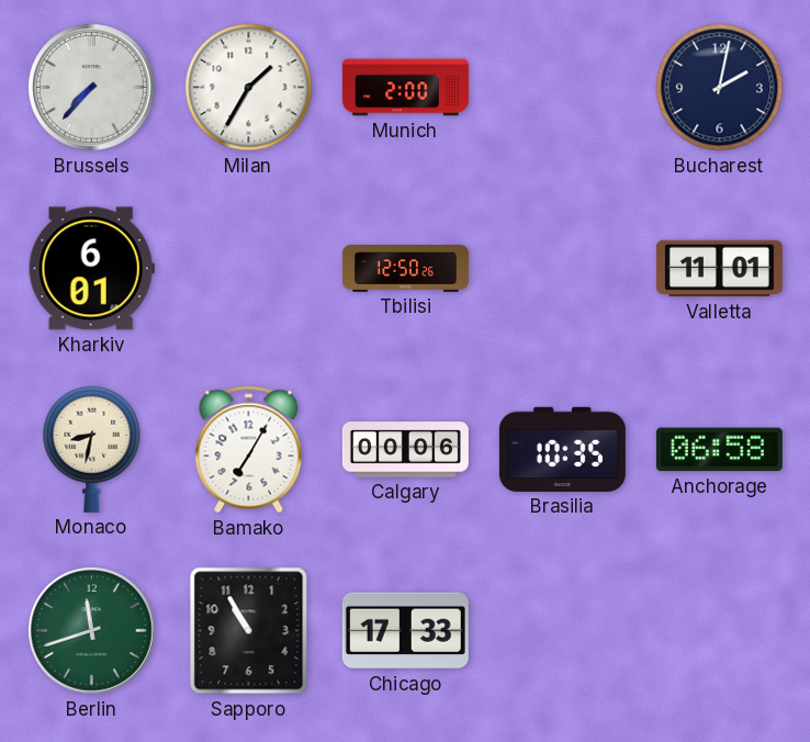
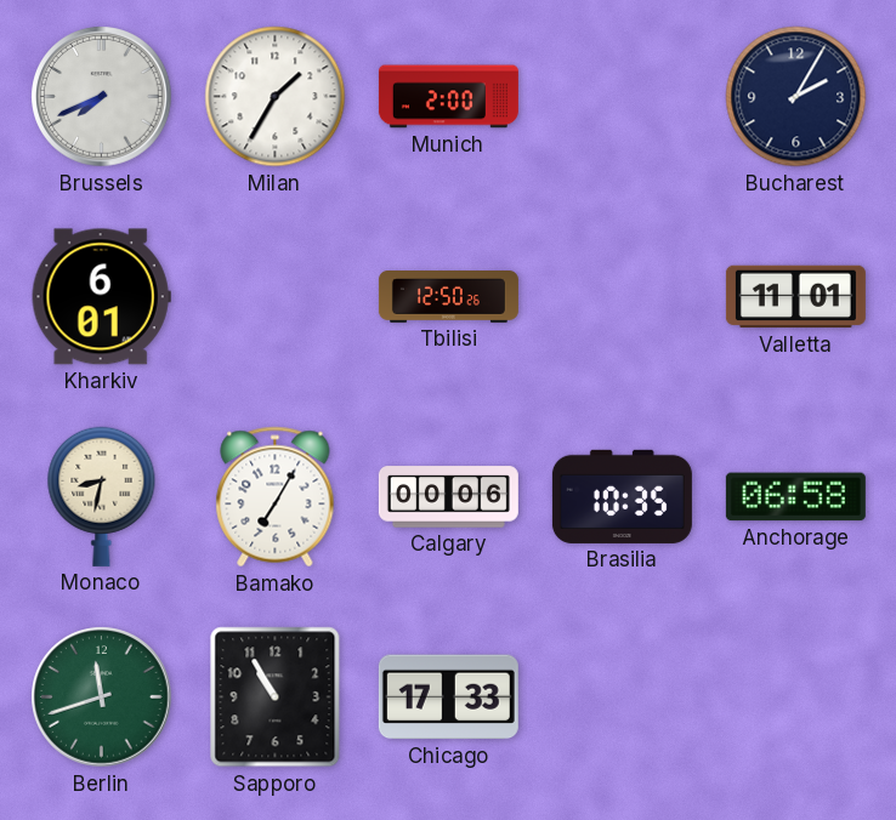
Brussels: 7:37 -> 7:41 (102, 97)
Bucharest: 2:02 -> 2:05 (796, 97)
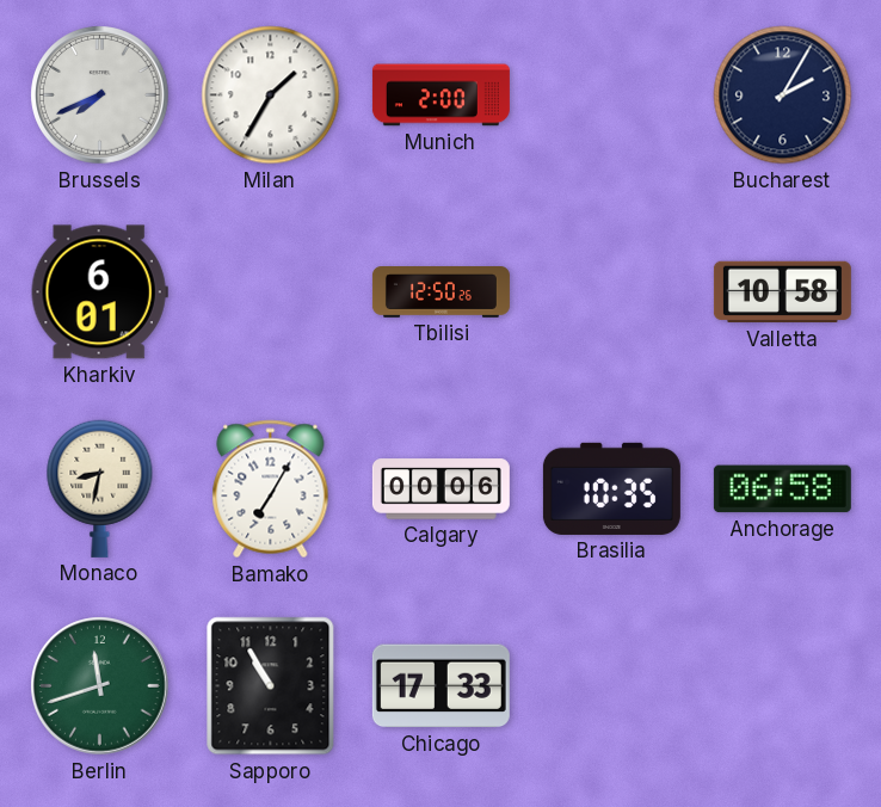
Valletta: 11:01 -> 10:58 (782, 292)
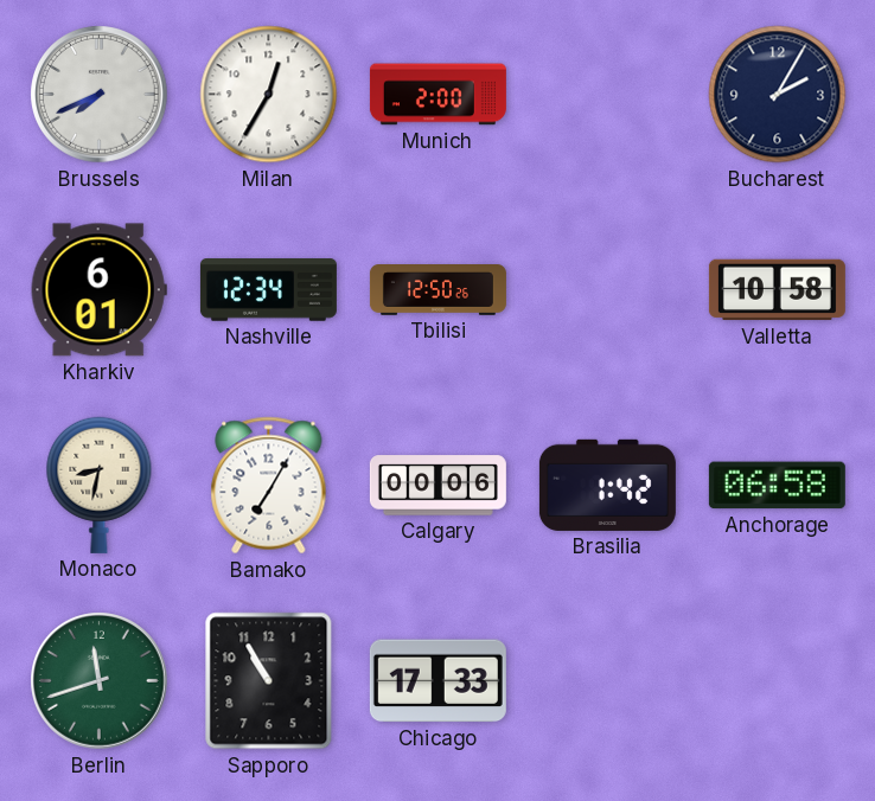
Milan: 1:35 -> 12:35 (269, 95)
Nashville: none -> 12:34 (268, 290)
Brasilia: 10:35 -> 1:42 (607, 485)
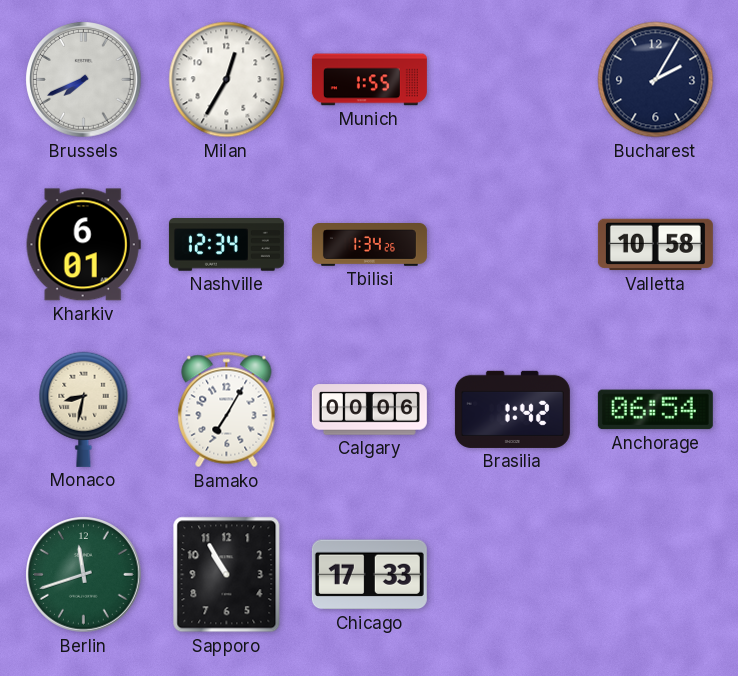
Munich: 2:00 -> 1:55 (369, 80)
Tbilisi: 12:50 -> 1:34 (369, 245)
Anchorage: 06:58 -> 06:54 (655, 410)
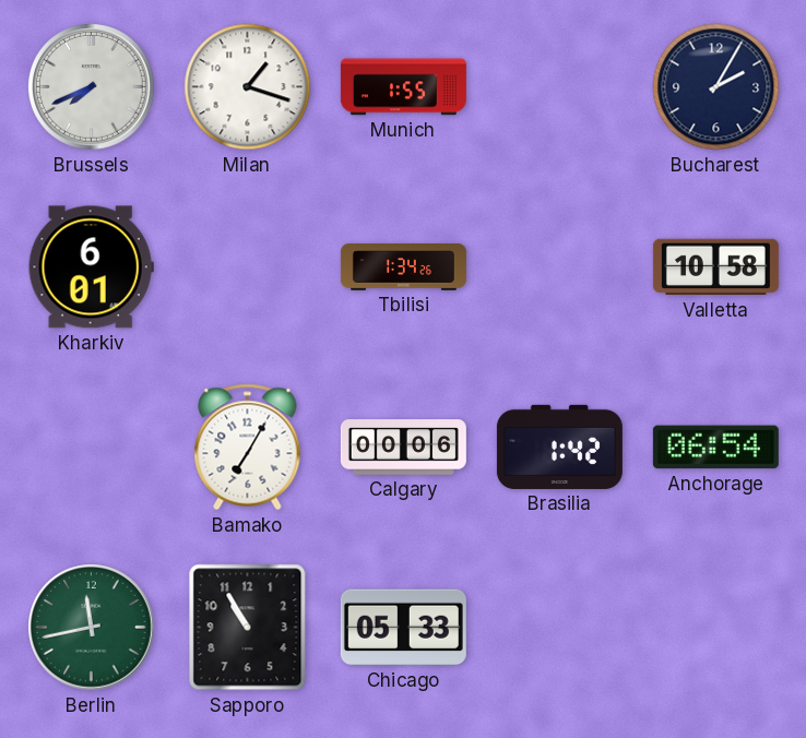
Milan: 12:35 -> 1:18 (248, 87)
Nashville: 12:34 -> none (226, 245)
Monaco: 8:32 -> none (84, 409)
Berlin: 11:42 -> 11:43 (92, 628)
Chicago: 17:33 -> 05:33 (403, 628)
